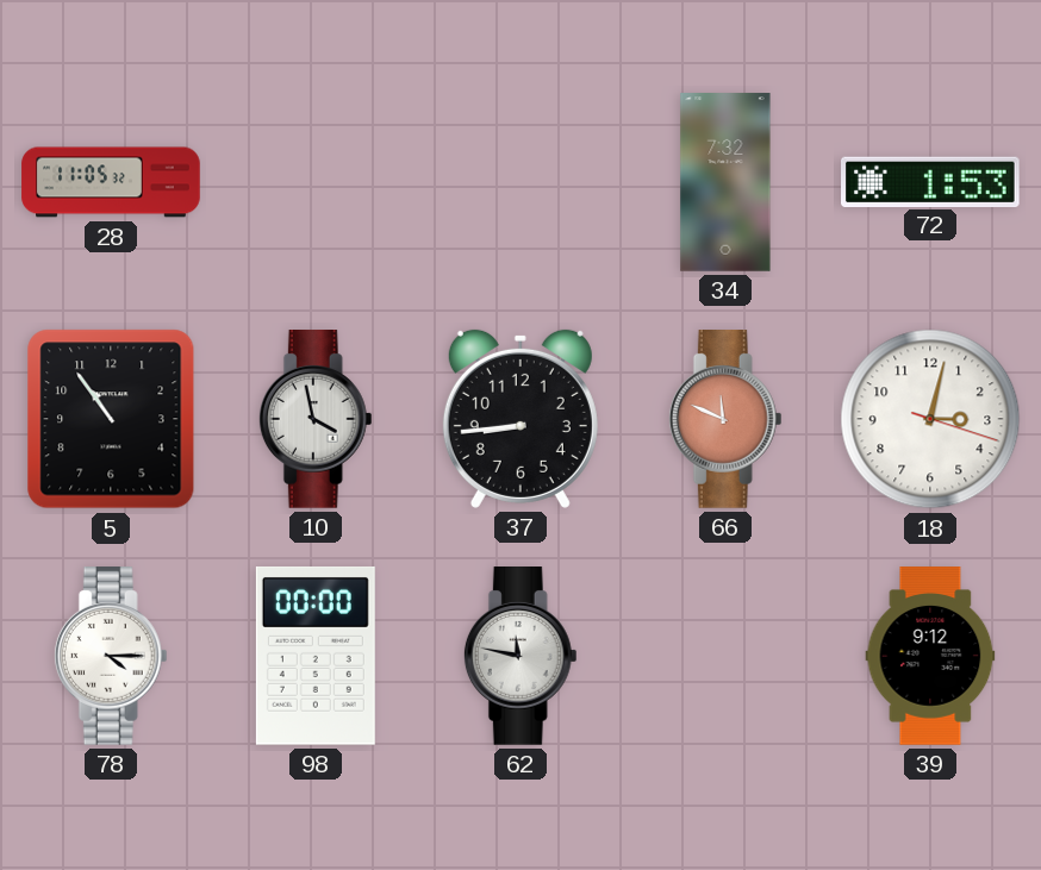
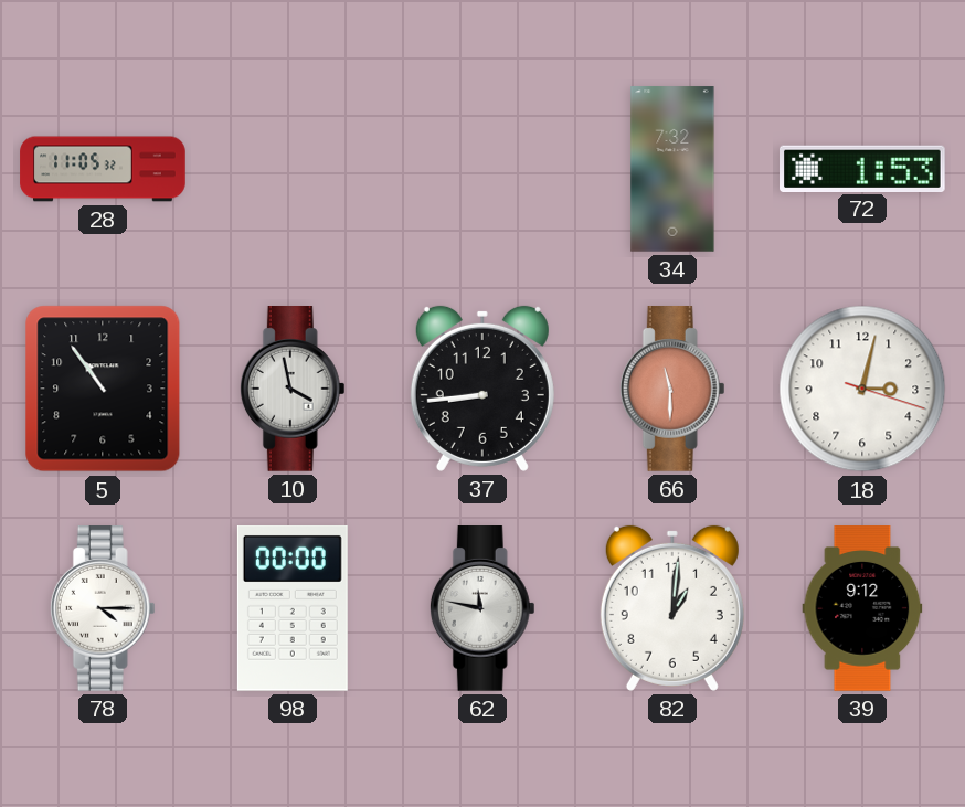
66: 11:49 -> 11:30 (672, 390)
82: none -> 1:01 (672, 608)
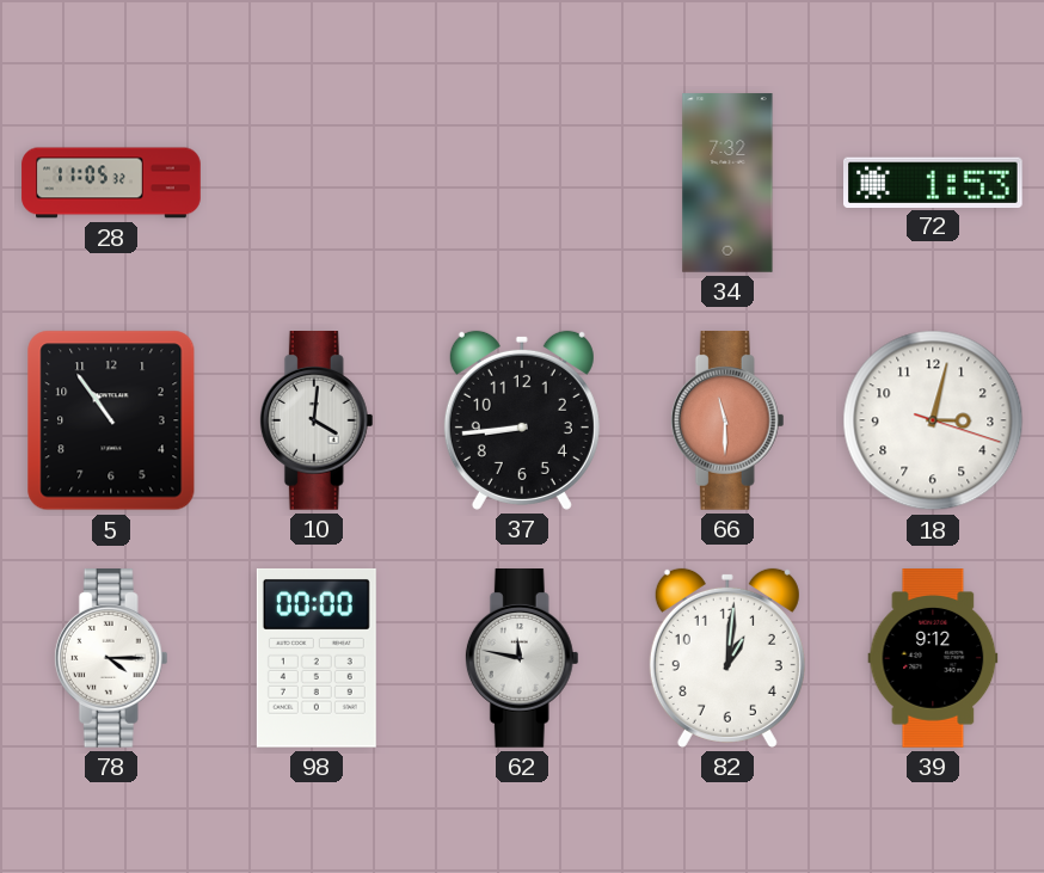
10: 3:58 -> 4:01 (317, 422)
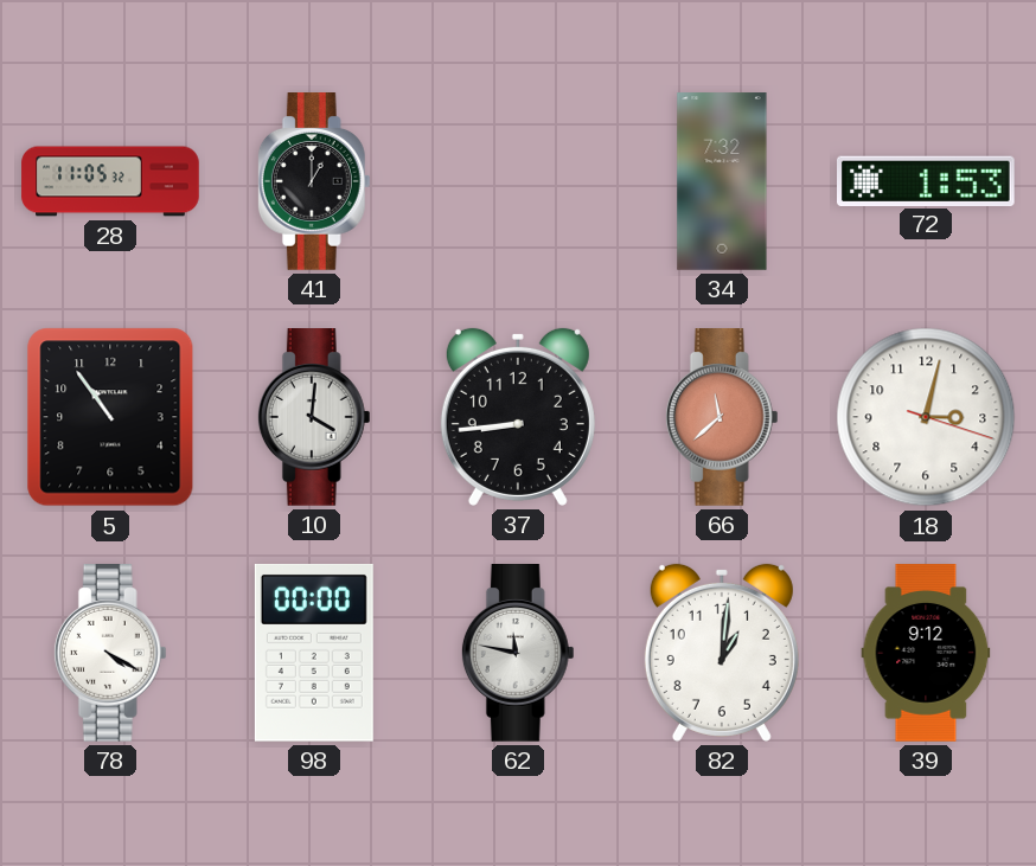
41: none -> 1:00 (314, 182)
66: 11:30 -> 11:38 (722, 418)
78: 4:15 -> 4:20 (110, 654)
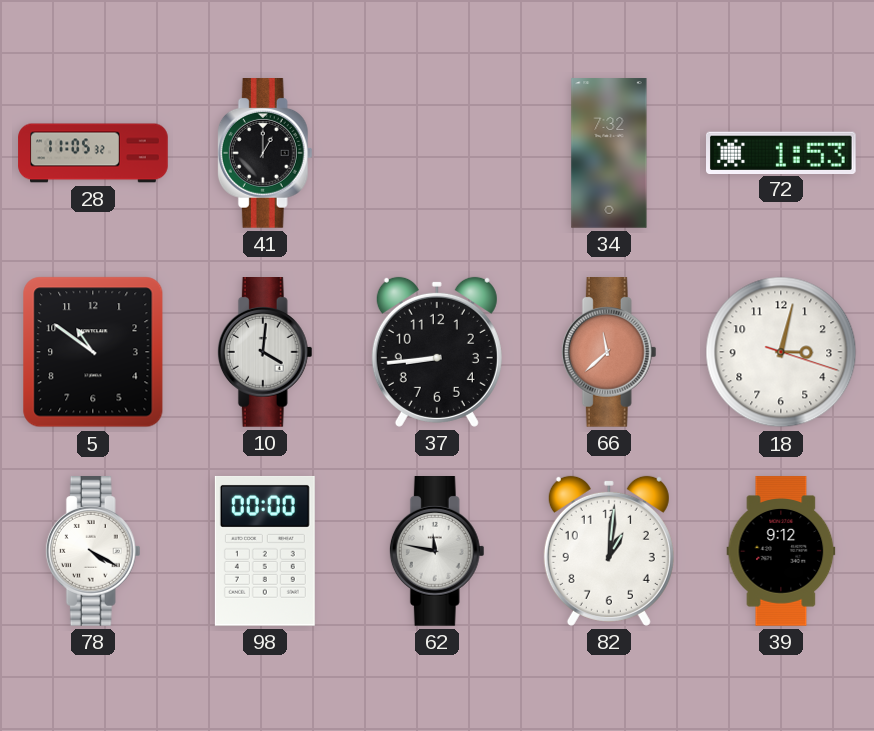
5: 10:54 -> 10:51 (93, 352)
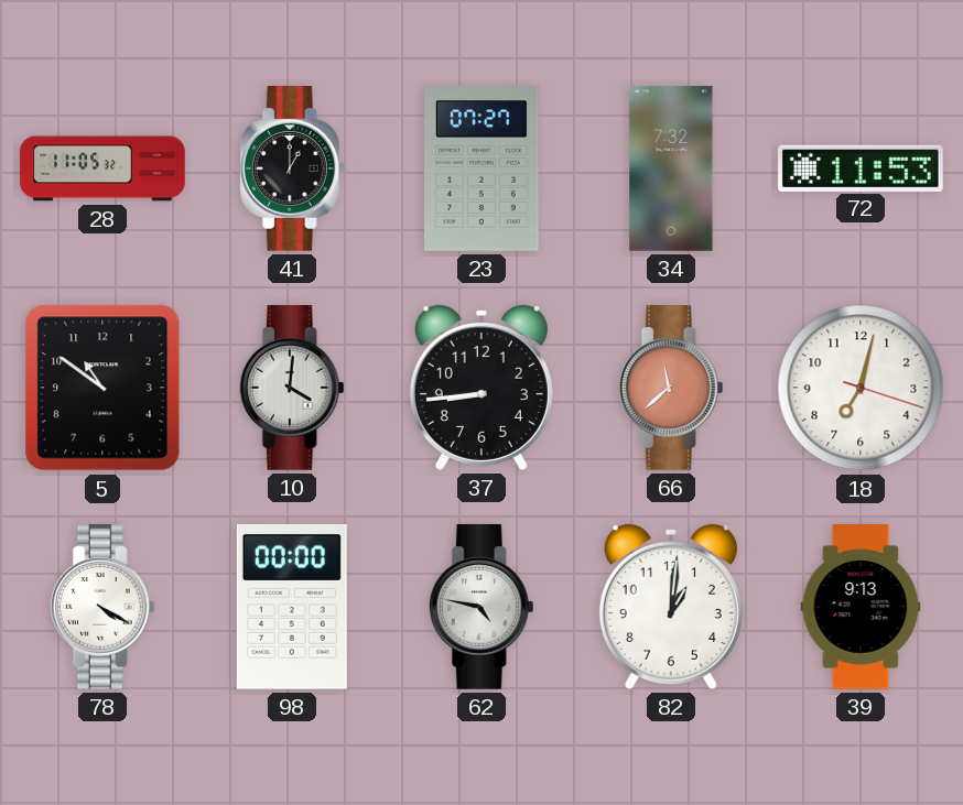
23: none -> 07:27 (483, 170)
72: 1:53 -> 11:53 (862, 167)
18: 3:02 -> 7:02 (861, 388)
62: 11:47 -> 4:47 (481, 608)
39: 9:12 -> 9:13 (861, 607)
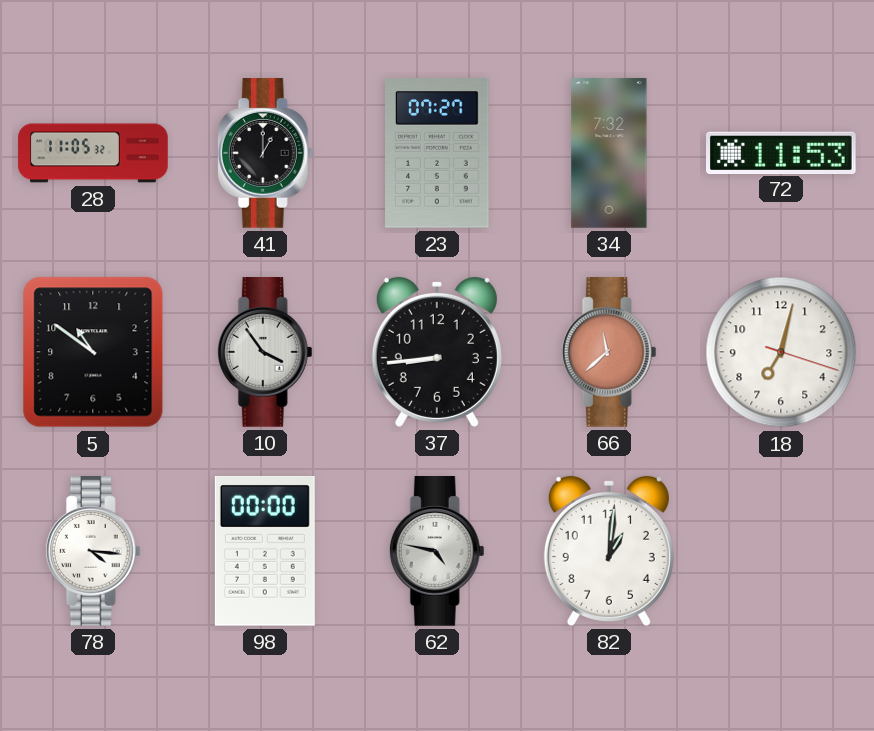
10: 4:01 -> 3:54 (265, 353)
78: 4:20 -> 4:16 (93, 552)
39: 9:13 -> none (861, 607)
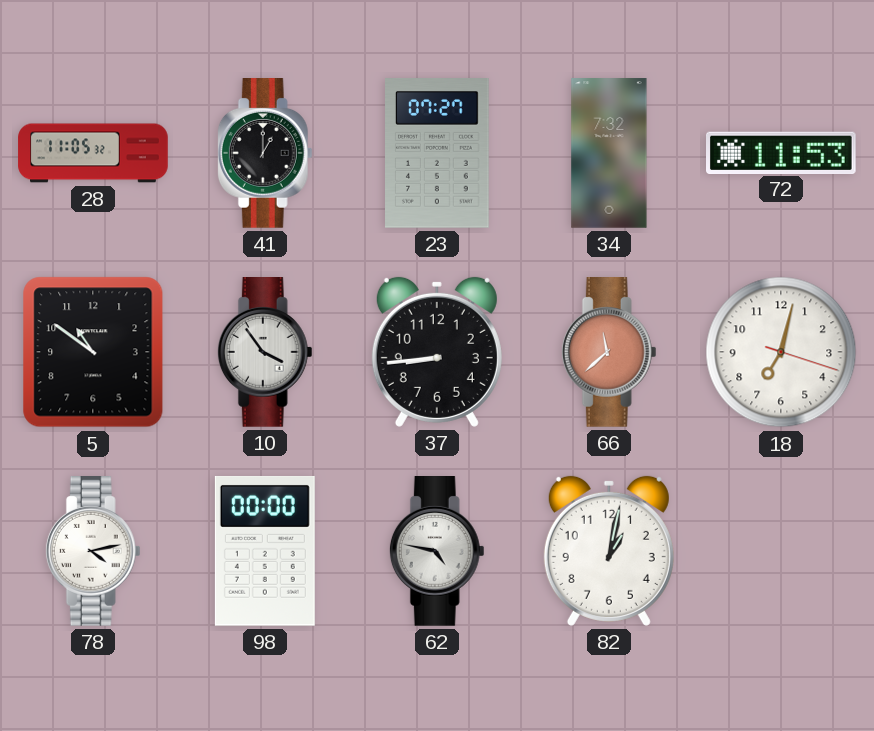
78: 4:16 -> 4:13 (93, 552)
82: 1:01 -> 1:02 (609, 551)
